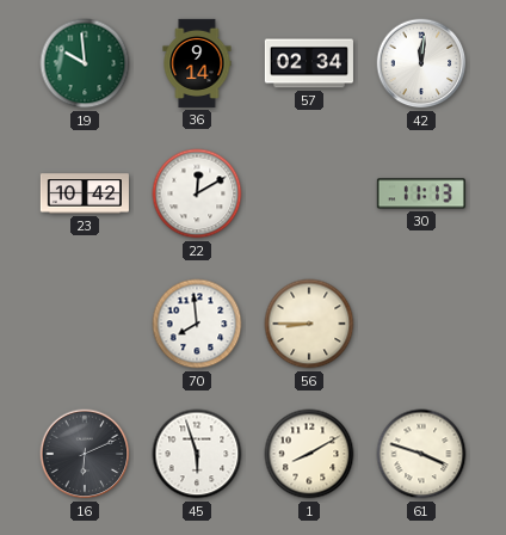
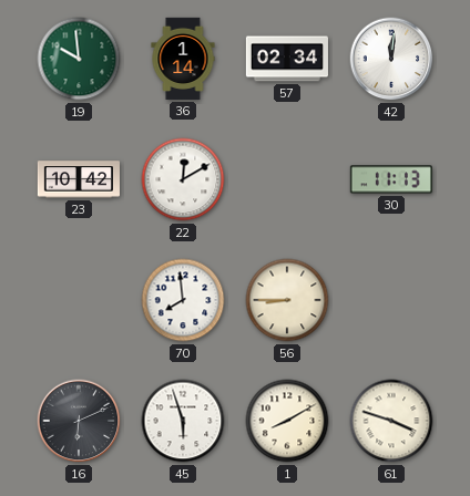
36: 9:14 -> 1:14 (183, 59)
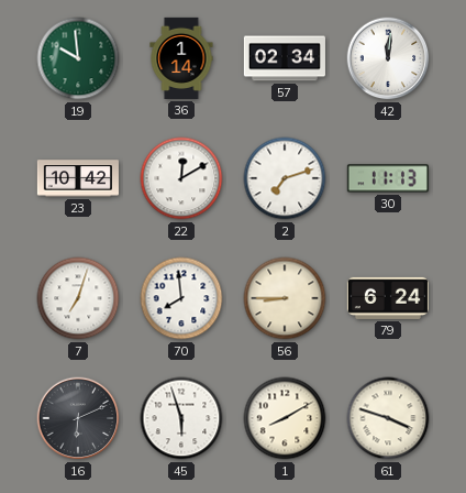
2: none -> 7:12 (285, 178)
7: none -> 7:03 (78, 298)
79: none -> 6:24 (388, 298)
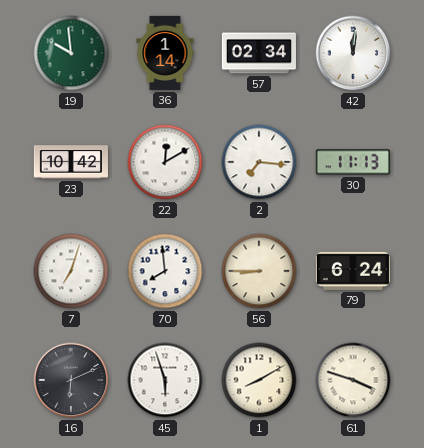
2: 7:12 -> 7:16 (259, 162)
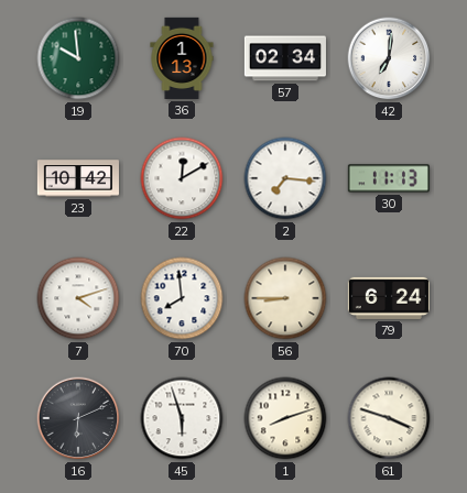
36: 1:14 -> 1:13 (182, 58)
42: 12:01 -> 7:01 (389, 58)
7: 7:03 -> 4:12 (78, 298)
1: 8:10 -> 8:12 (285, 418)
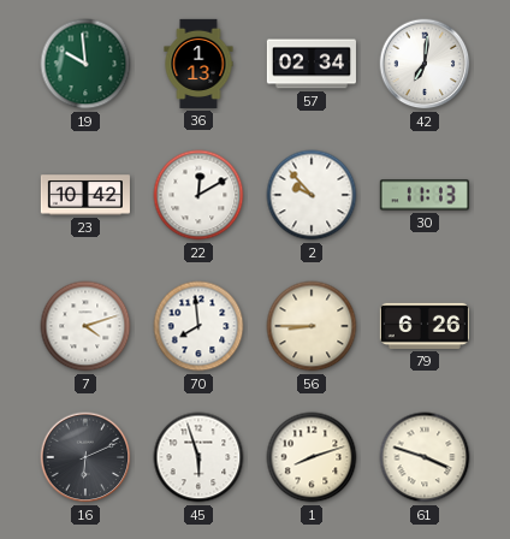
2: 7:16 -> 9:53 (312, 195)
79: 6:24 -> 6:26 (425, 326)
